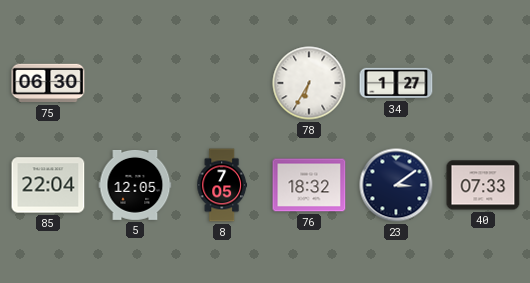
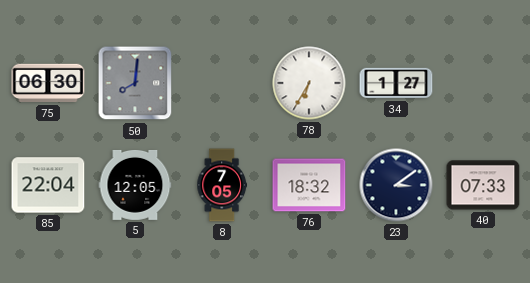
50: none -> 8:01 (135, 83)
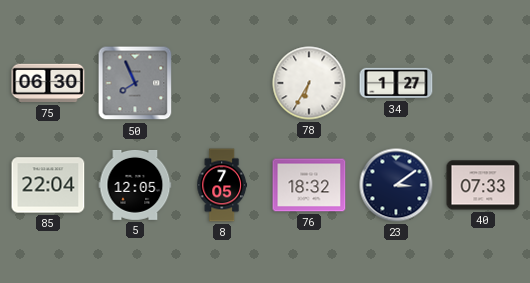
50: 8:01 -> 7:56 (135, 83)
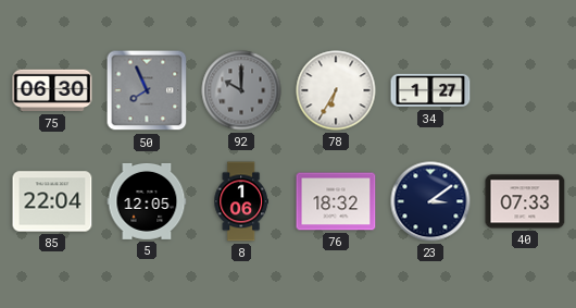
92: none -> 10:00 (241, 90)
8: 7:05 -> 1:06 (240, 201)
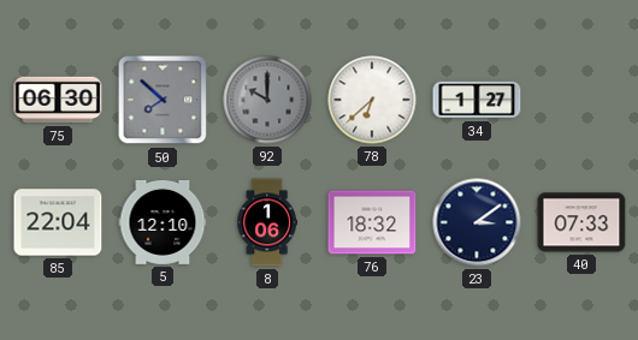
50: 7:56 -> 7:52 (163, 100)
78: 6:35 -> 6:38 (372, 100)
5: 12:05 -> 12:10 (163, 222)
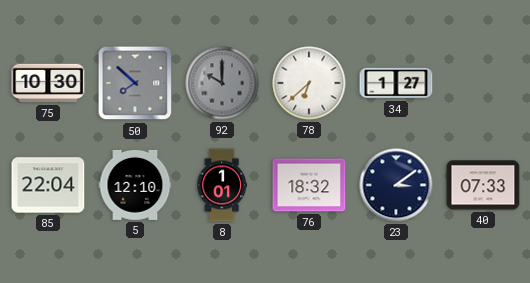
75: 06:30 -> 10:30 (48, 83)
8: 1:06 -> 1:01 (221, 185)
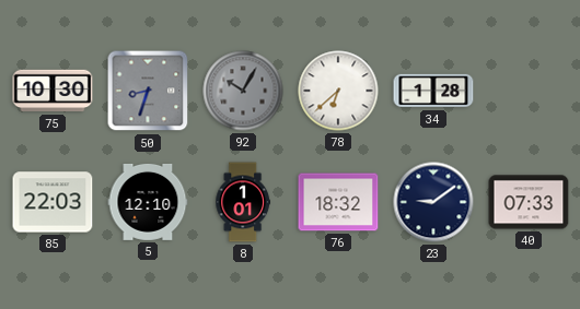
50: 7:52 -> 8:33 (148, 91)
92: 10:00 -> 10:05 (243, 91)
34: 1:27 -> 1:28 (433, 91)
85: 22:04 -> 22:03 (53, 202)
23: 3:09 -> 9:09 (433, 202)
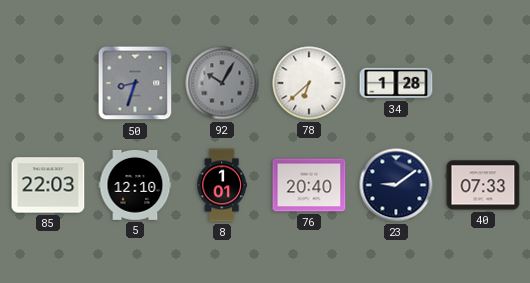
75: 10:30 -> none (53, 91)
76: 18:32 -> 20:40 (309, 185)
